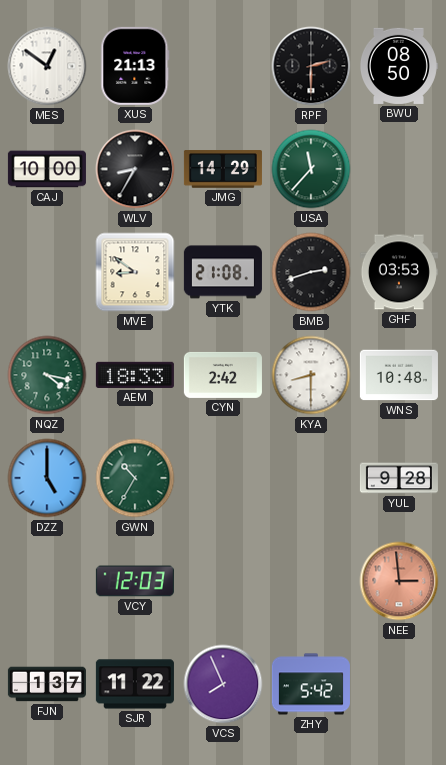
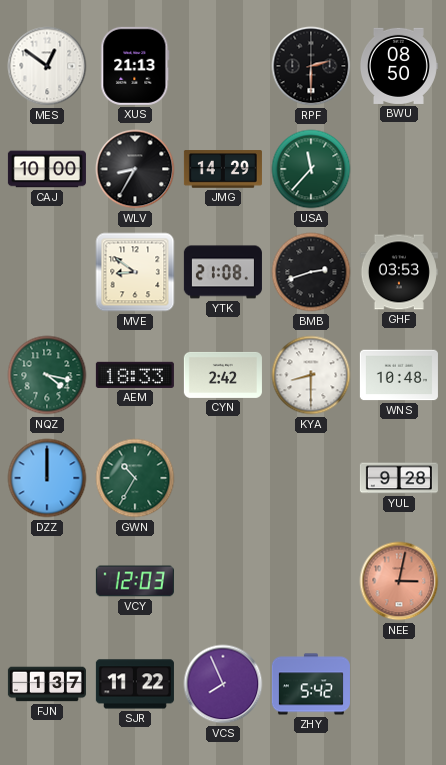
DZZ: 5:00 -> 12:00 (47, 478)
NEE: 2:59 -> 3:02 (399, 581)
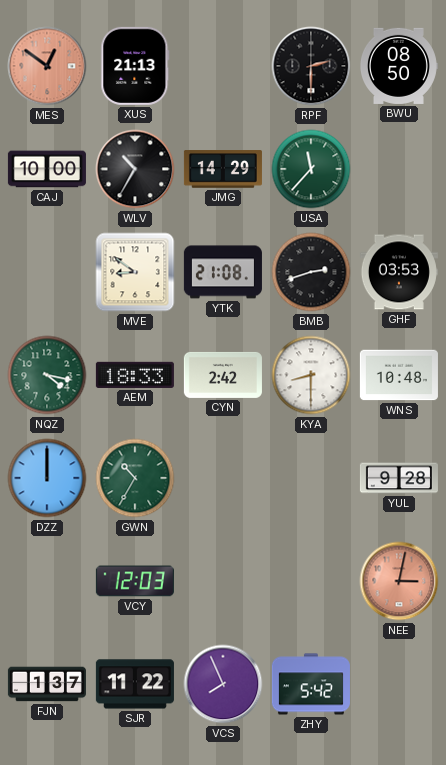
MES dial: white -> salmon (47, 66)
WLV: 8:35 -> 10:35 (135, 169)
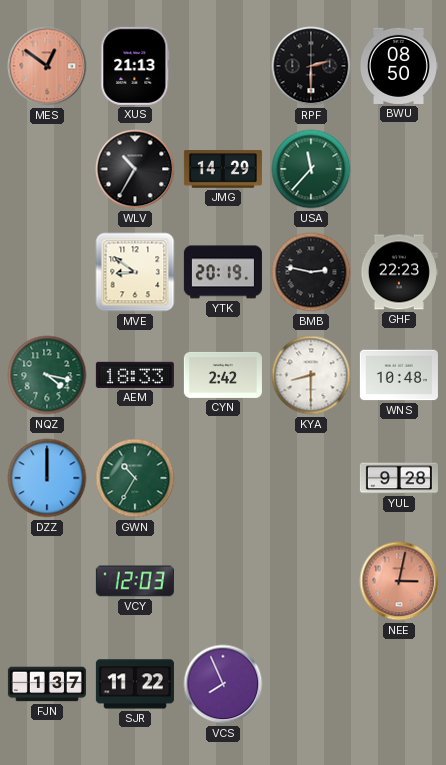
CAJ: 10:00 -> none (47, 169)
YTK: 21:08 -> 20:19 (223, 272)
BMB: 2:42 -> 2:47 (311, 272)
GHF: 03:53 -> 22:23 (399, 272)
ZHY: 5:42 -> none (311, 684)
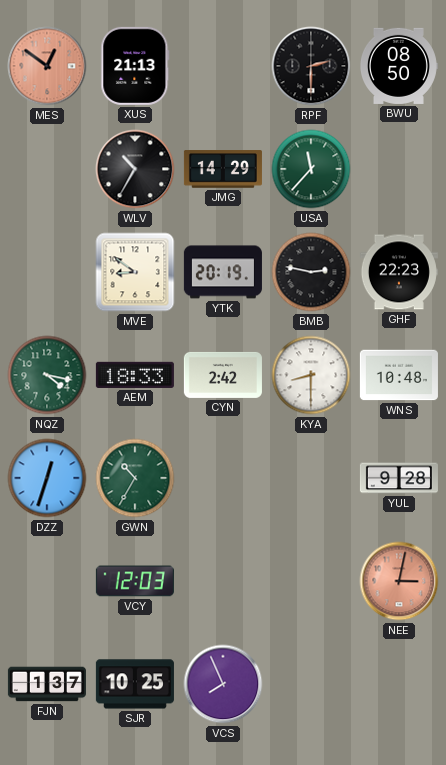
DZZ: 12:00 -> 12:33 (47, 478)
SJR: 11:22 -> 10:25 (135, 684)
